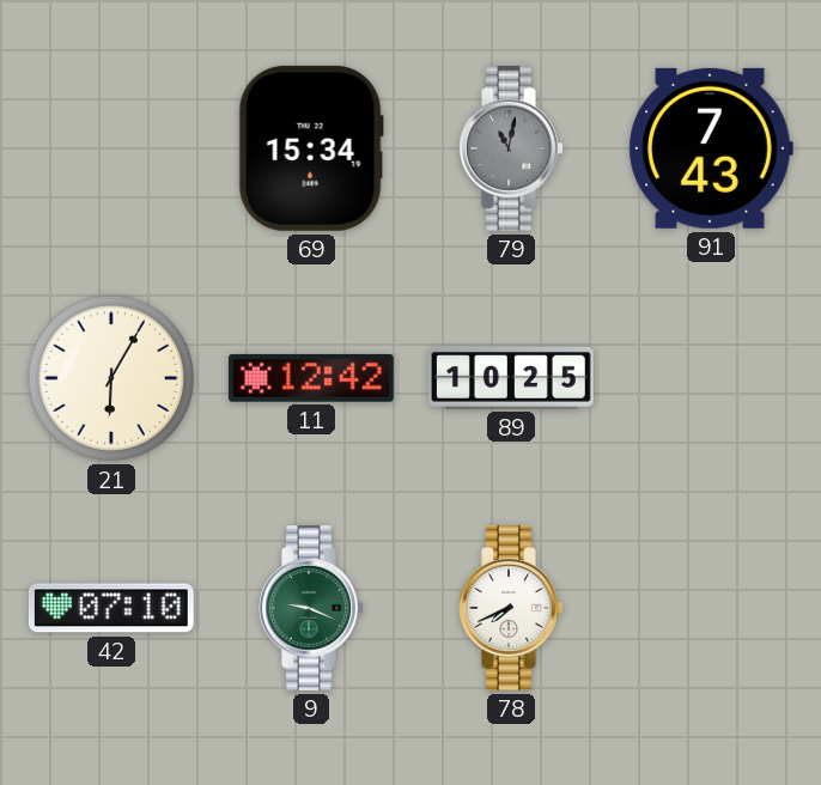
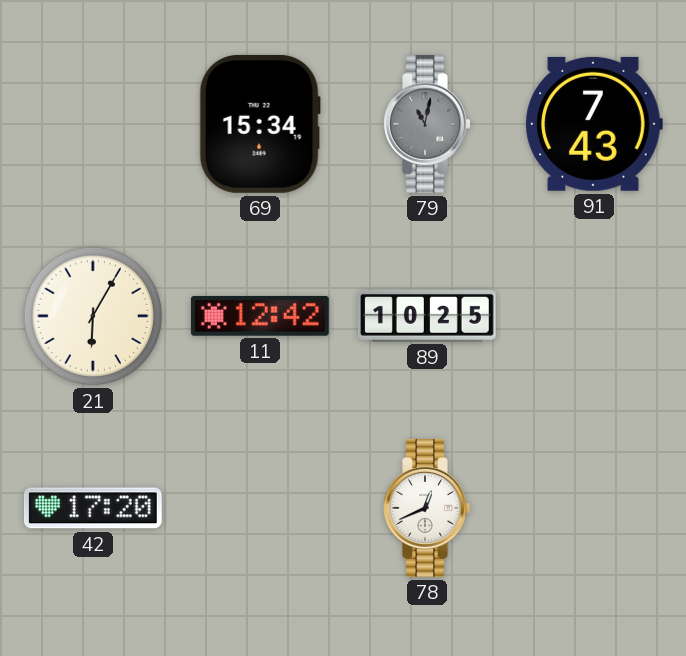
42: 07:10 -> 17:20 (93, 508)
9: 9:19 -> none (311, 608)
78: 7:41 -> 12:41 (427, 508)
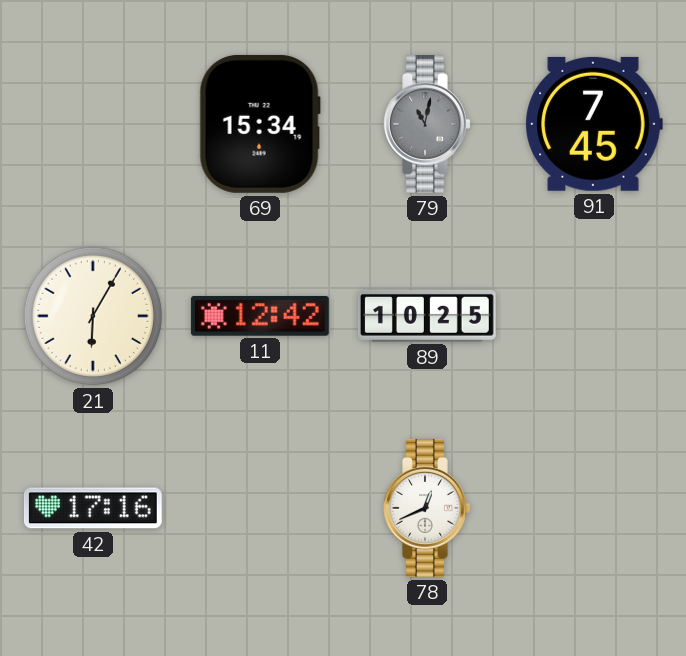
91: 7:43 -> 7:45 (594, 124)
42: 17:20 -> 17:16 (93, 508)
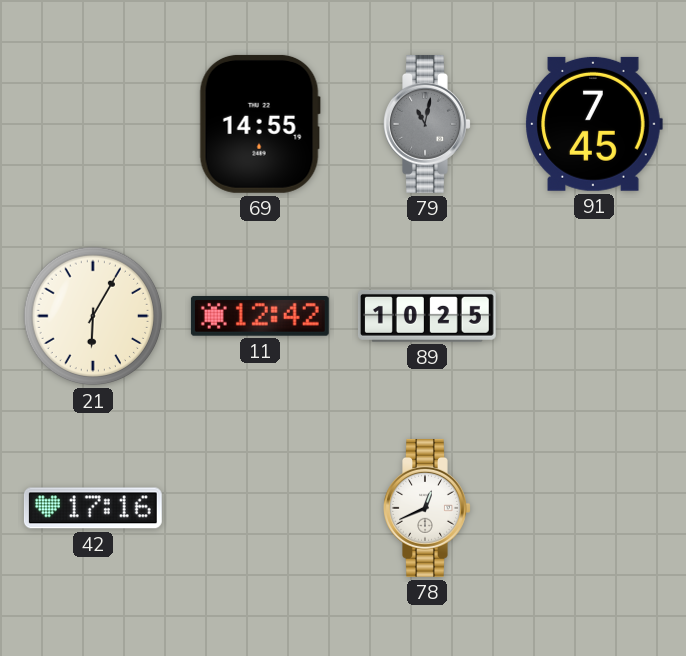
69: 15:34 -> 14:55 (260, 124)
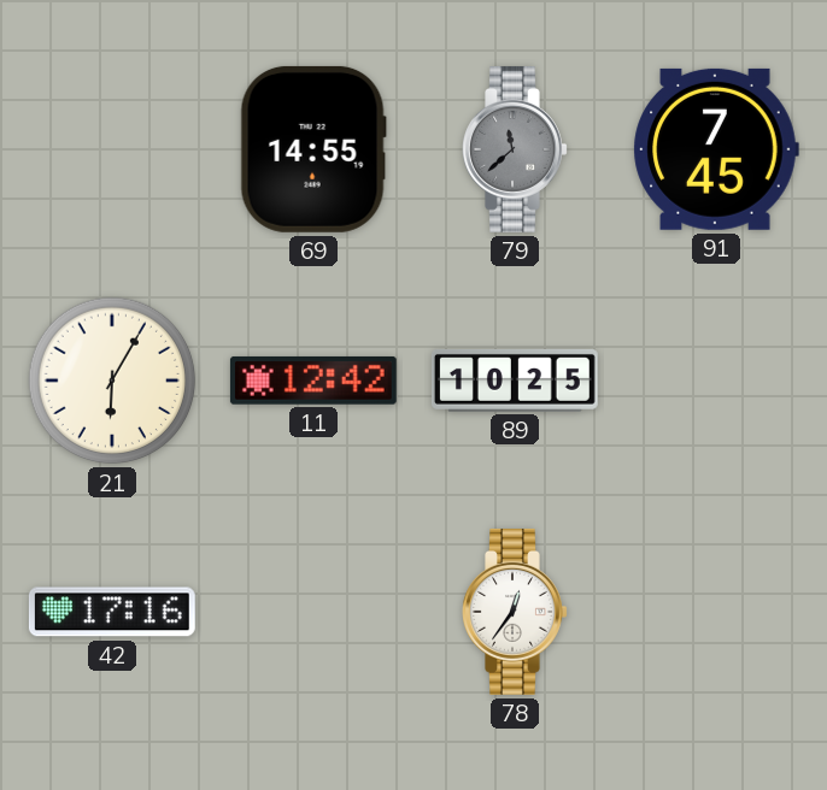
79: 11:02 -> 11:38 (515, 149)
78: 12:41 -> 12:36 (515, 612)
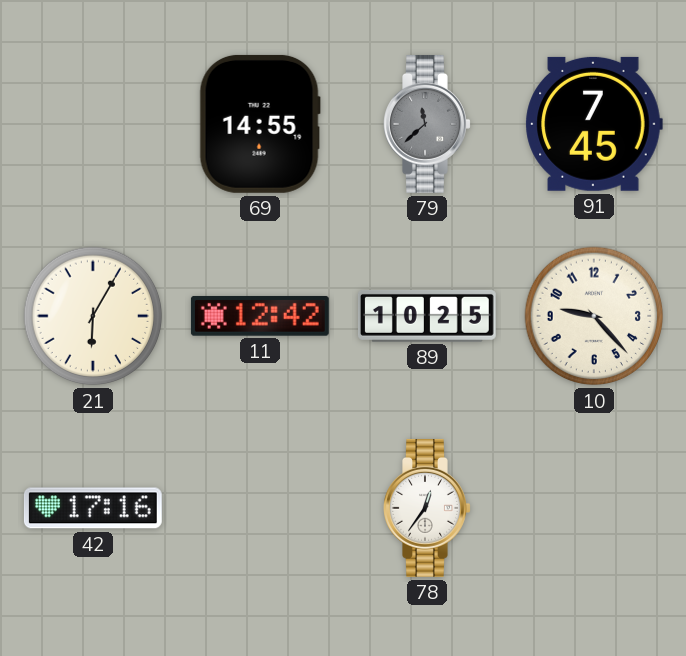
10: none -> 9:23 (594, 316)
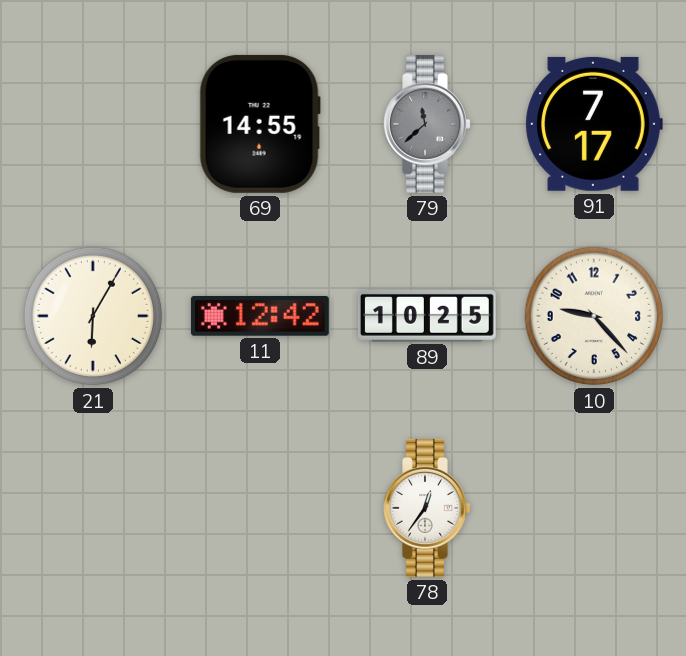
91: 7:45 -> 7:17 (594, 124)
42: 17:16 -> none (93, 508)
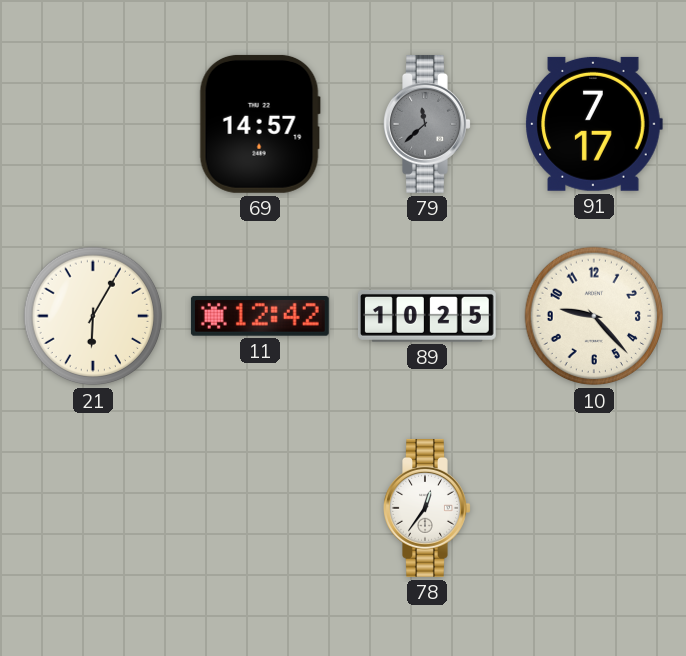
69: 14:55 -> 14:57 (260, 124)
